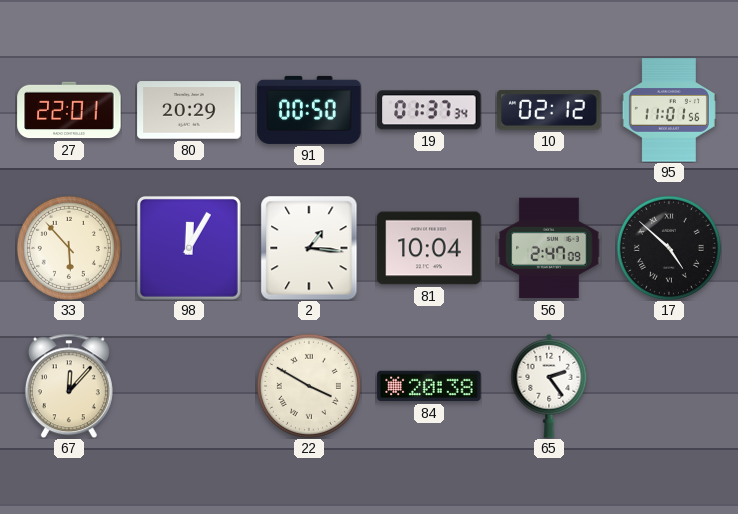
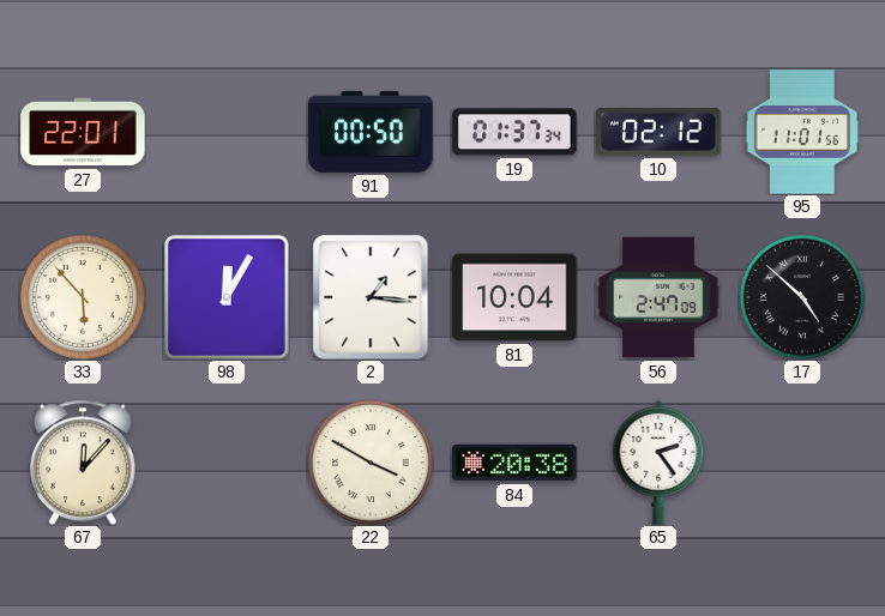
80: 20:29 -> none (189, 110)
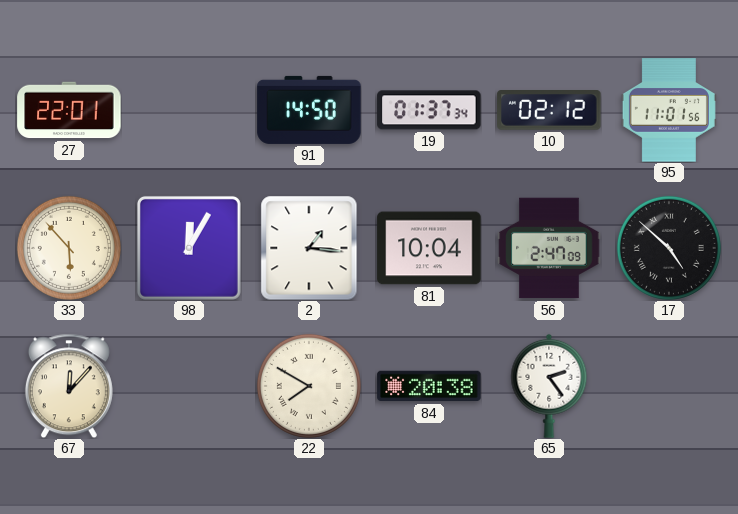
91: 00:50 -> 14:50 (309, 110)
22: 3:50 -> 7:50 (309, 386)
